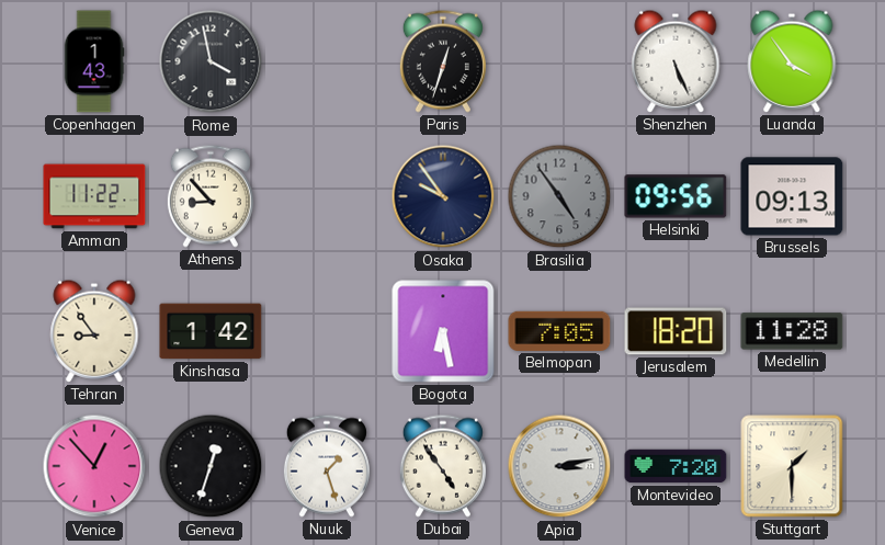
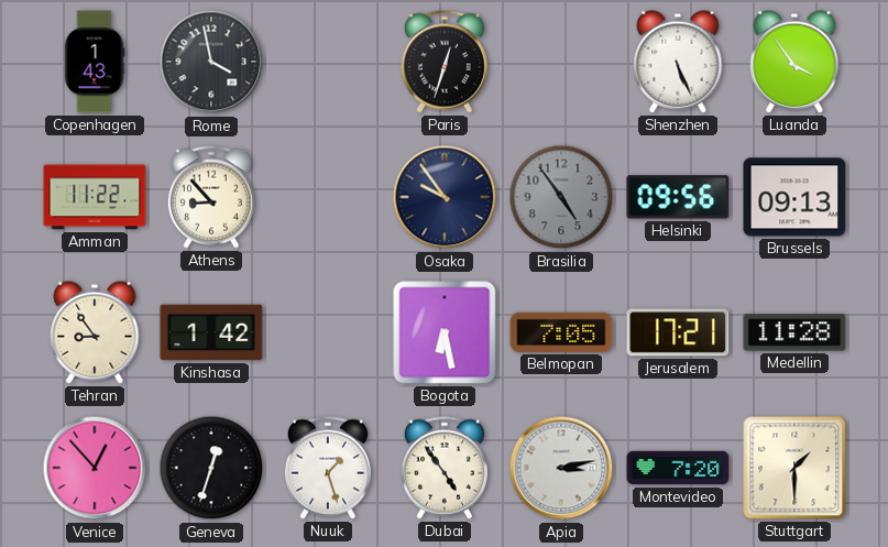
Jerusalem: 18:20 -> 17:21 (678, 332)
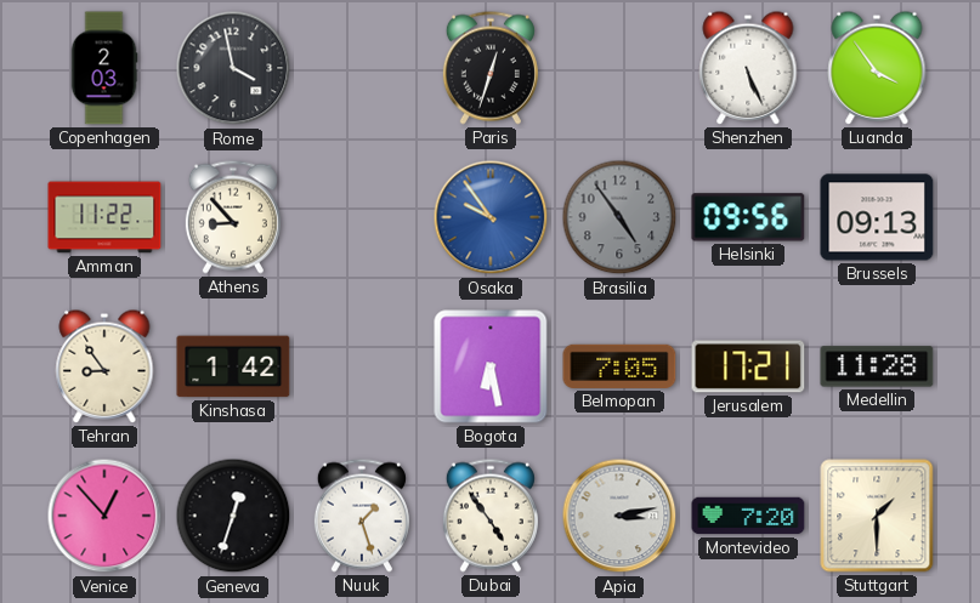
Copenhagen: 1:43 -> 2:03 (104, 68)
Osaka dial: navy -> blue (491, 217)
